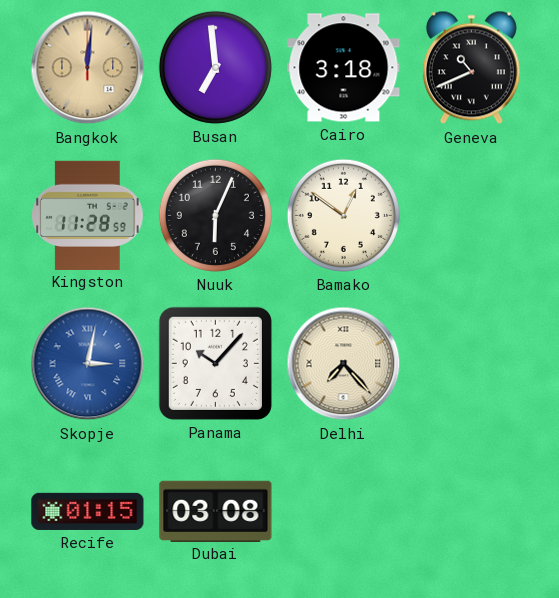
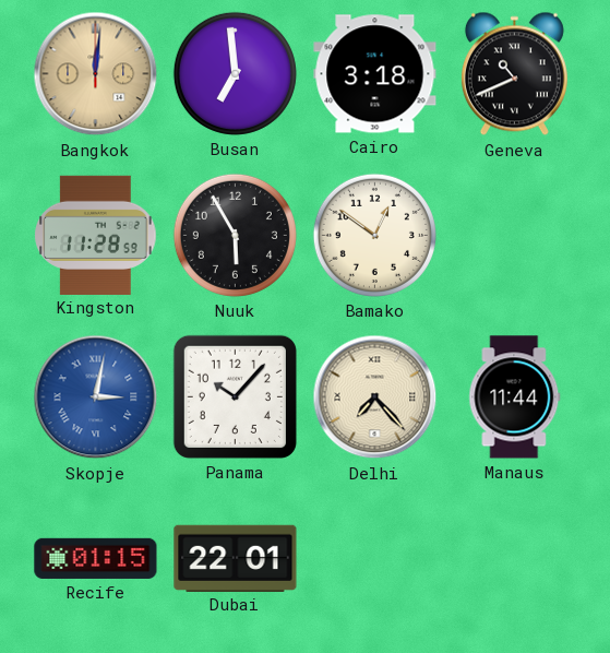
Nuuk: 6:04 -> 5:55 (235, 235)
Manaus: none -> 11:44 (515, 397)
Dubai: 03:08 -> 22:01 (236, 558)
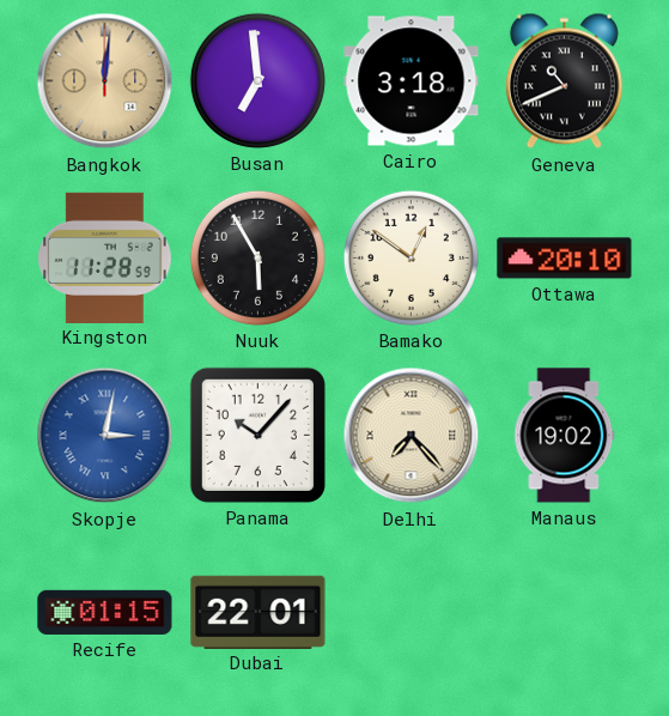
Ottawa: none -> 20:10 (565, 259)
Manaus: 11:44 -> 19:02 (565, 436)
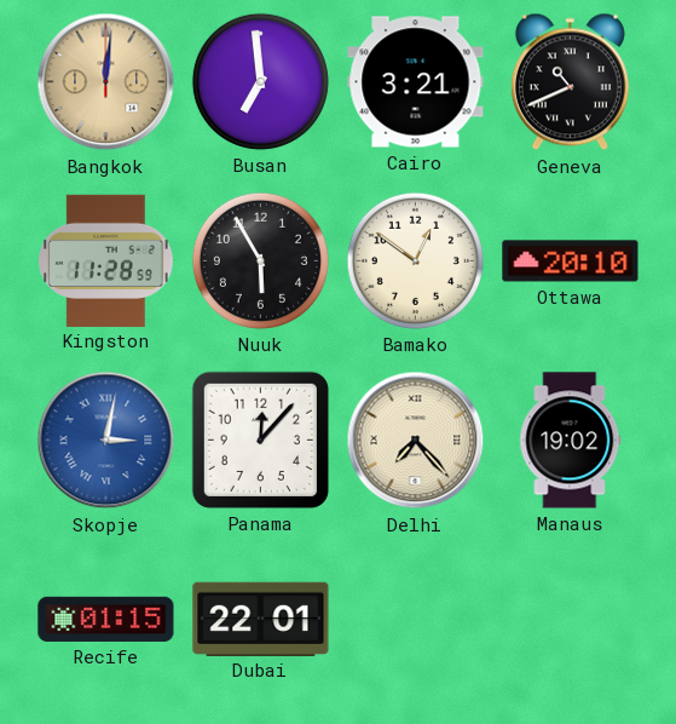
Cairo: 3:18 -> 3:21 (416, 82)
Panama: 10:07 -> 12:07 (260, 439)
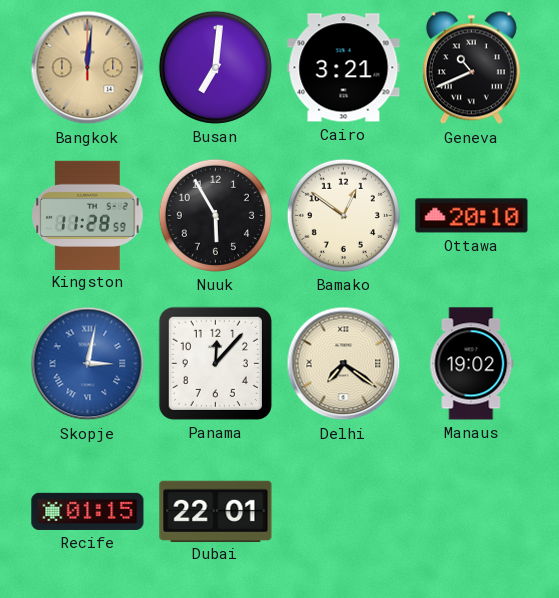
Busan: 6:59 -> 7:01 (215, 67)
Delhi: 7:23 -> 7:21 (344, 364)
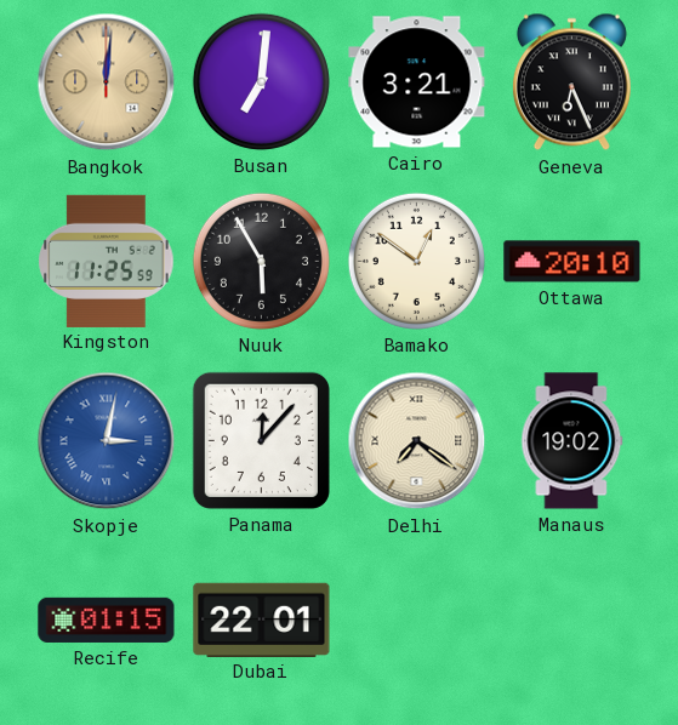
Geneva: 10:41 -> 6:26 (571, 82)
Kingston: 11:28 -> 11:25 (107, 261)
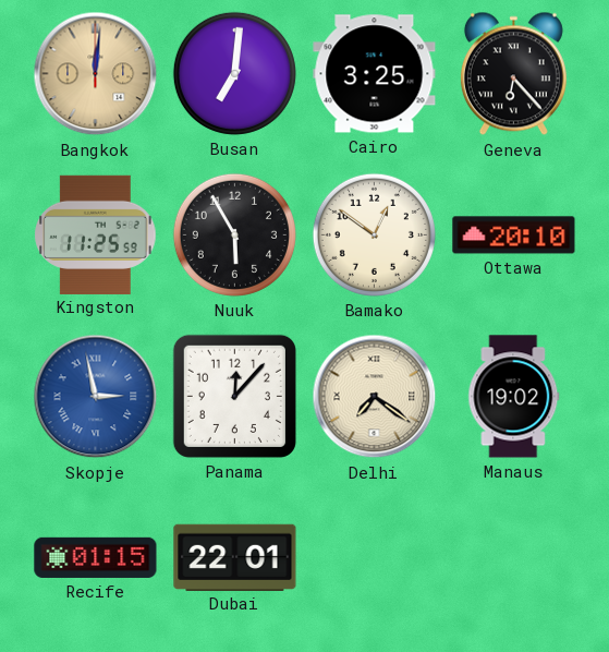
Cairo: 3:21 -> 3:25 (375, 74)
Geneva: 6:26 -> 6:23 (513, 74)
Skopje: 3:02 -> 2:58 (96, 397)
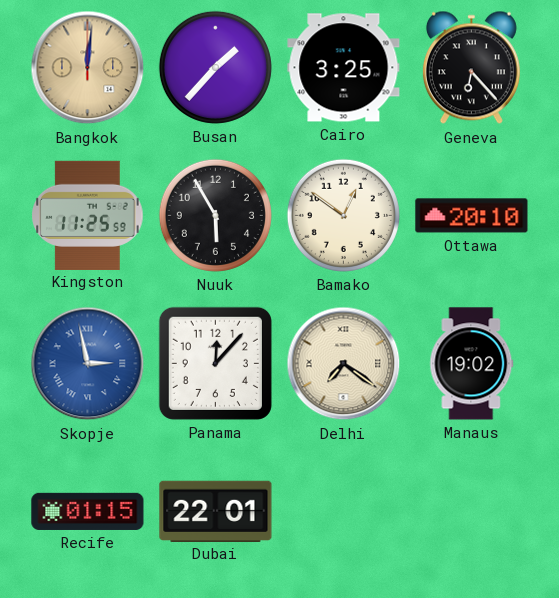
Busan: 7:01 -> 1:37 (215, 67)
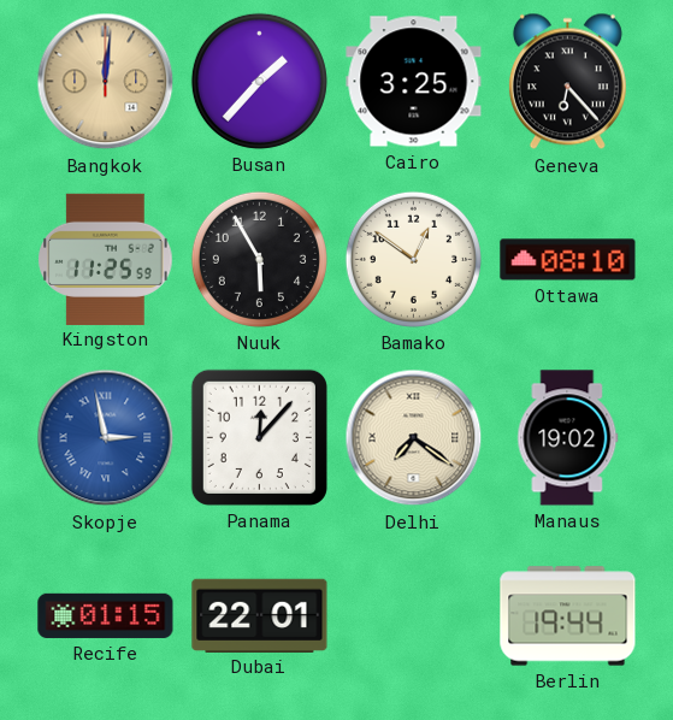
Ottawa: 20:10 -> 08:10 (568, 260)
Berlin: none -> 19:44 (568, 616)
